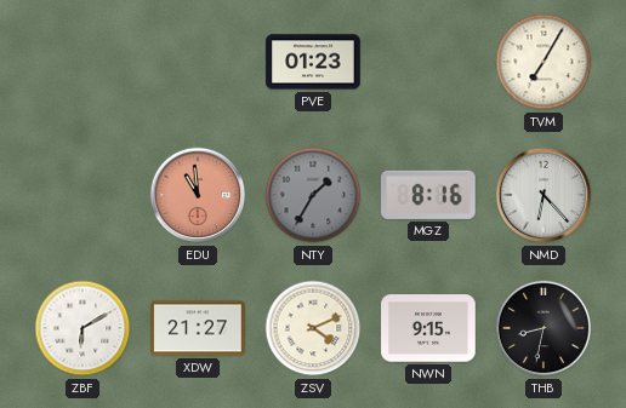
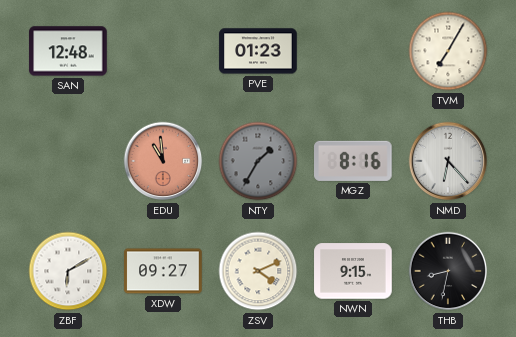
SAN: none -> 12:48 (68, 51)
XDW: 21:27 -> 09:27 (163, 271)
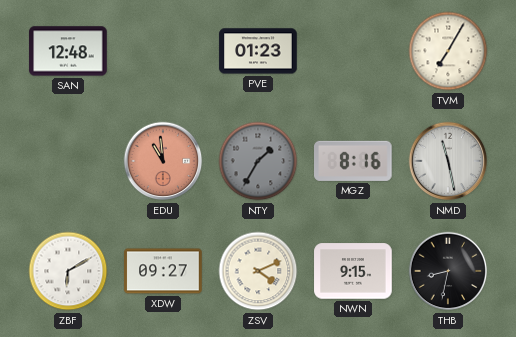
NMD: 6:23 -> 11:28 (448, 161)
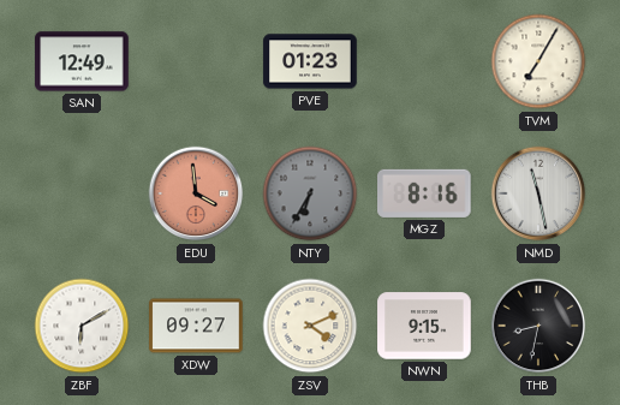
SAN: 12:48 -> 12:49 (82, 61)
EDU: 10:59 -> 3:59 (196, 193)
NTY: 1:35 -> 6:35 (310, 193)
